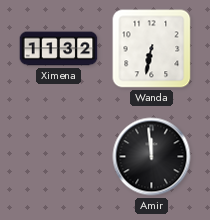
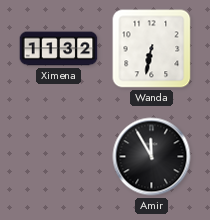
Amir: 11:59 -> 11:55 (152, 157)
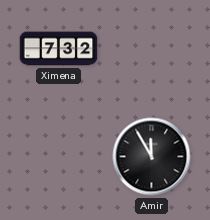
Ximena: 11:32 -> 7:32 (59, 49)
Wanda: 6:32 -> none (152, 49)
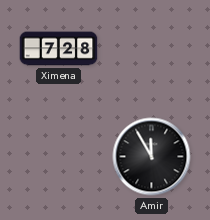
Ximena: 7:32 -> 7:28 (59, 49)
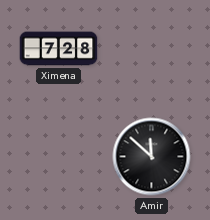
Amir: 11:55 -> 11:52 (152, 157)
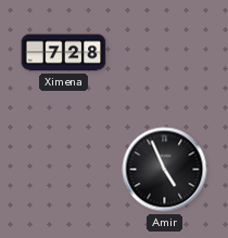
Amir: 11:52 -> 4:56 (165, 170)
